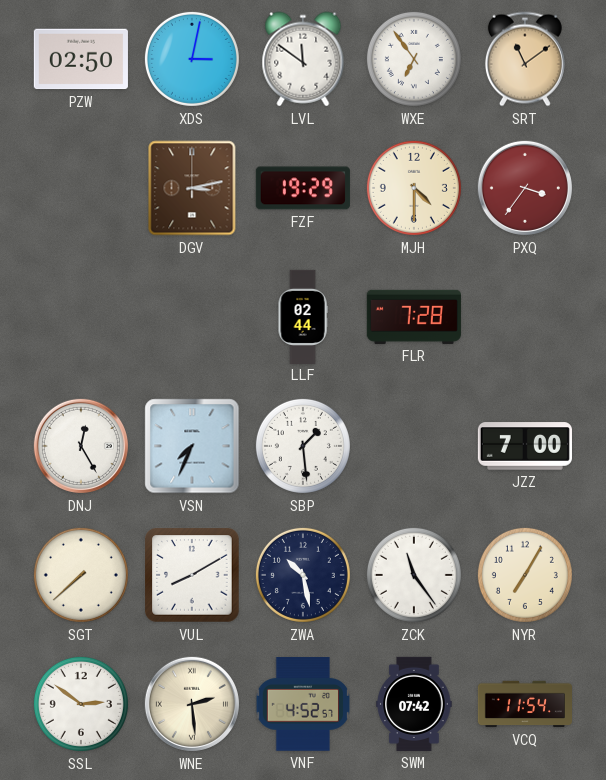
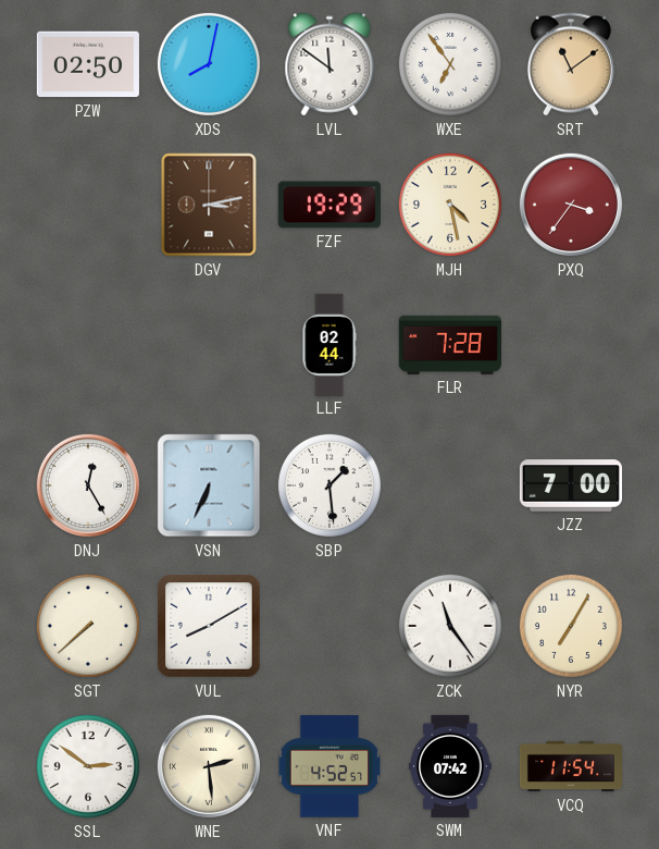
XDS: 3:02 -> 8:02 (209, 64)
MJH: 4:30 -> 4:28 (450, 205)
VSN: 7:34 -> 6:34 (209, 485)
ZWA: 10:28 -> none (303, 575)
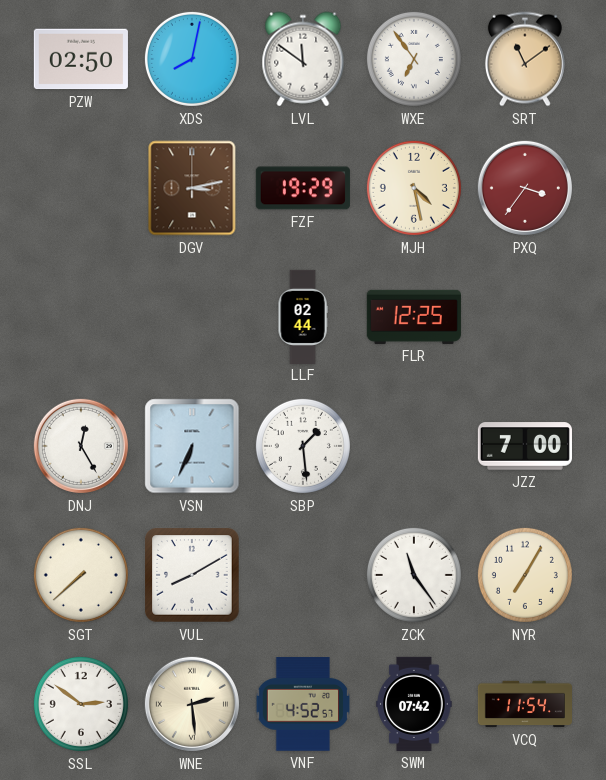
FLR: 7:28 -> 12:25 (414, 317)
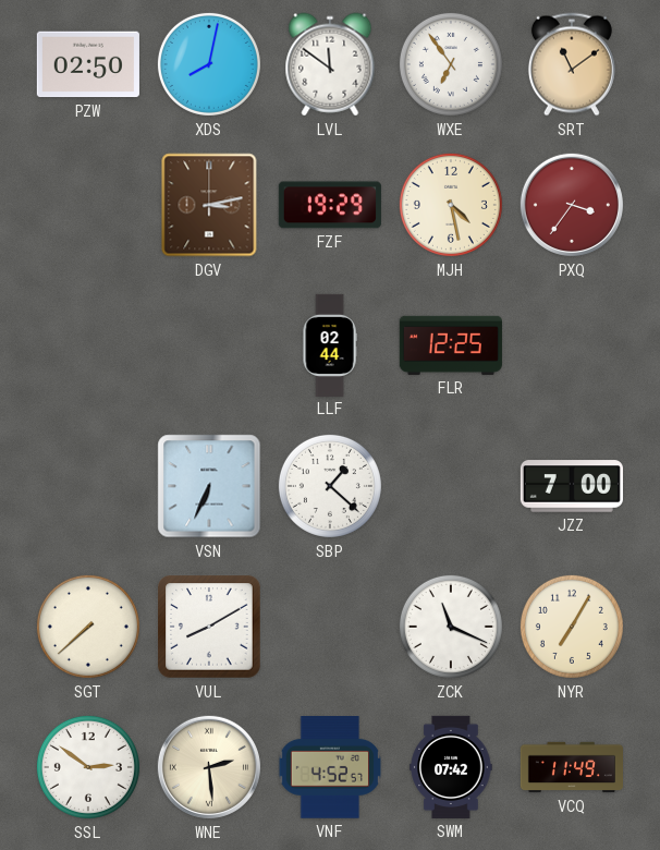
DNJ: 12:25 -> none (81, 446)
SBP: 1:29 -> 1:22 (330, 486)
ZCK: 11:24 -> 11:19 (451, 627)
VCQ: 11:54 -> 11:49 (571, 767)
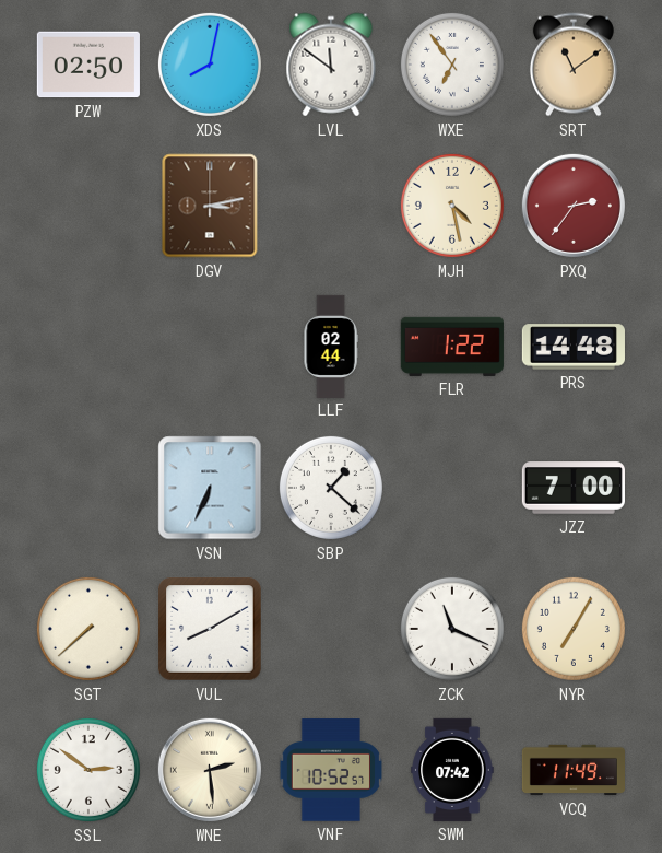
FZF: 19:29 -> none (330, 205)
PXQ: 3:36 -> 2:36 (574, 206)
FLR: 12:25 -> 1:22 (452, 347)
PRS: none -> 14:48 (574, 347)
VNF: 4:52 -> 10:52 (331, 770)
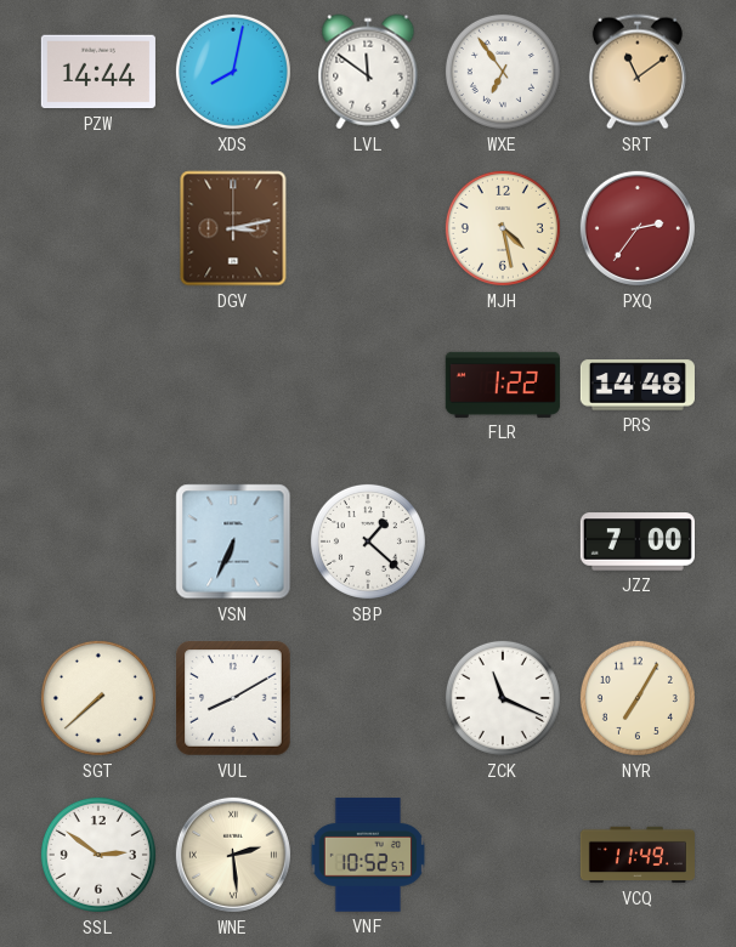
PZW: 02:50 -> 14:44 (98, 72)
LLF: 02:44 -> none (331, 346)
SWM: 07:42 -> none (452, 770)
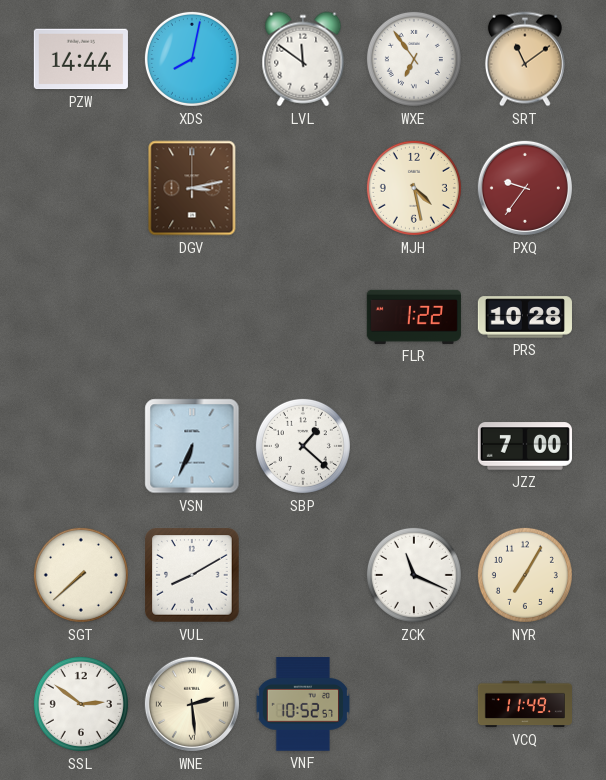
PXQ: 2:36 -> 9:36 (525, 188)
PRS: 14:48 -> 10:28 (525, 317)
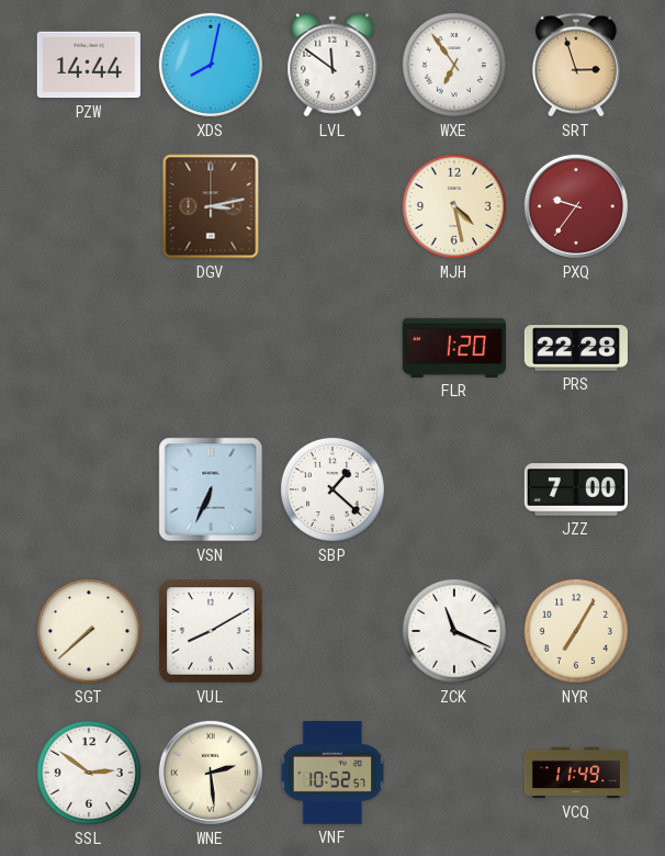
SRT: 11:09 -> 2:57 (576, 65)
FLR: 1:22 -> 1:20 (454, 348)
PRS: 10:28 -> 22:28 (576, 348)
